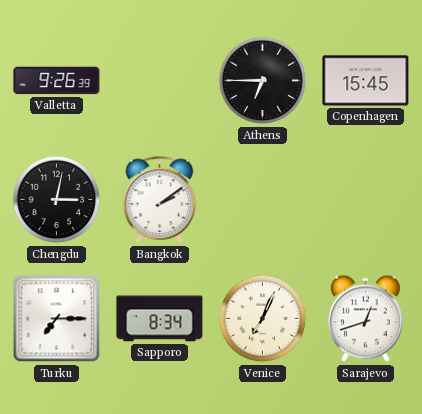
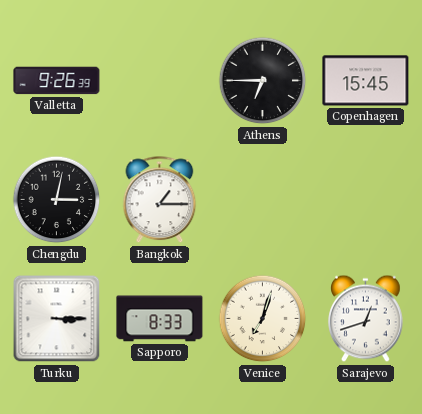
Bangkok: 2:09 -> 1:15 (160, 200)
Turku: 7:15 -> 3:15 (57, 319)
Sapporo: 8:34 -> 8:33 (160, 319)
Venice: 7:04 -> 7:03 (263, 319)
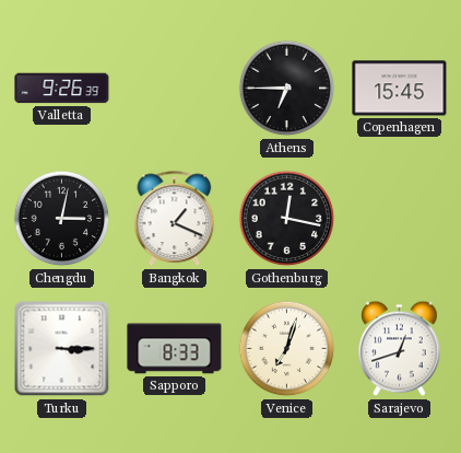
Bangkok: 1:15 -> 1:19 (175, 219)
Gothenburg: none -> 12:17 (287, 219)
